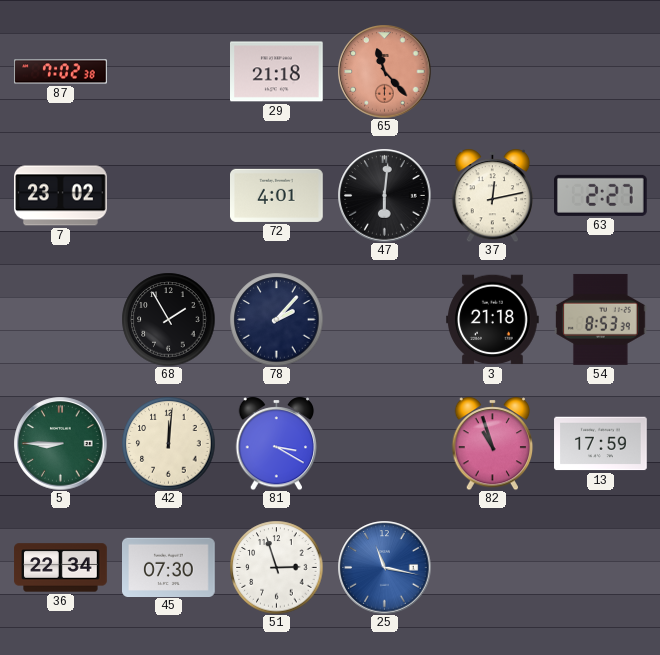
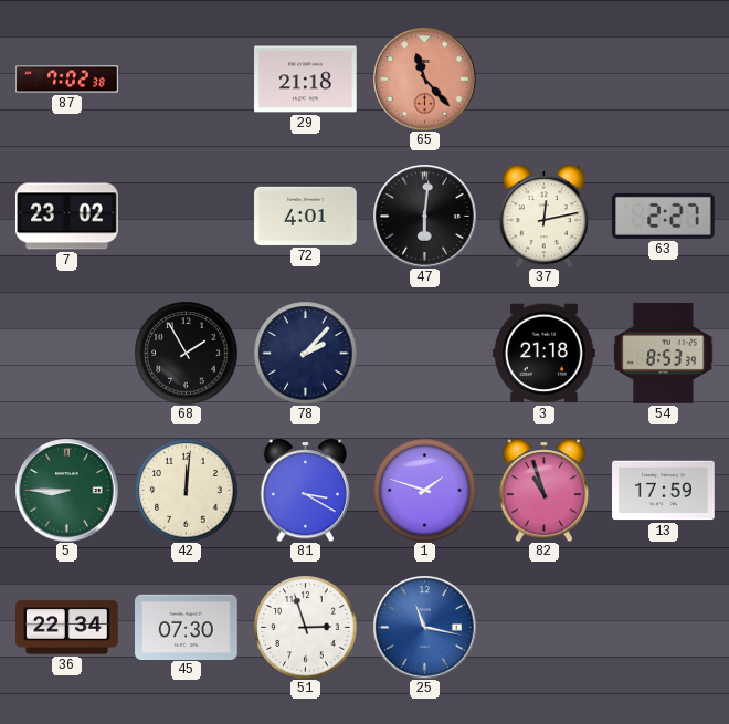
1: none -> 1:48 (424, 490)
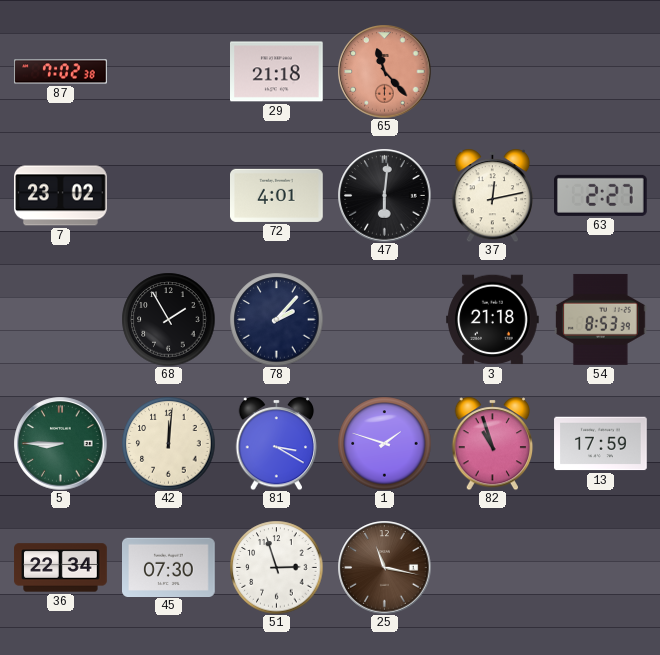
25 dial: blue -> brown (384, 567)
